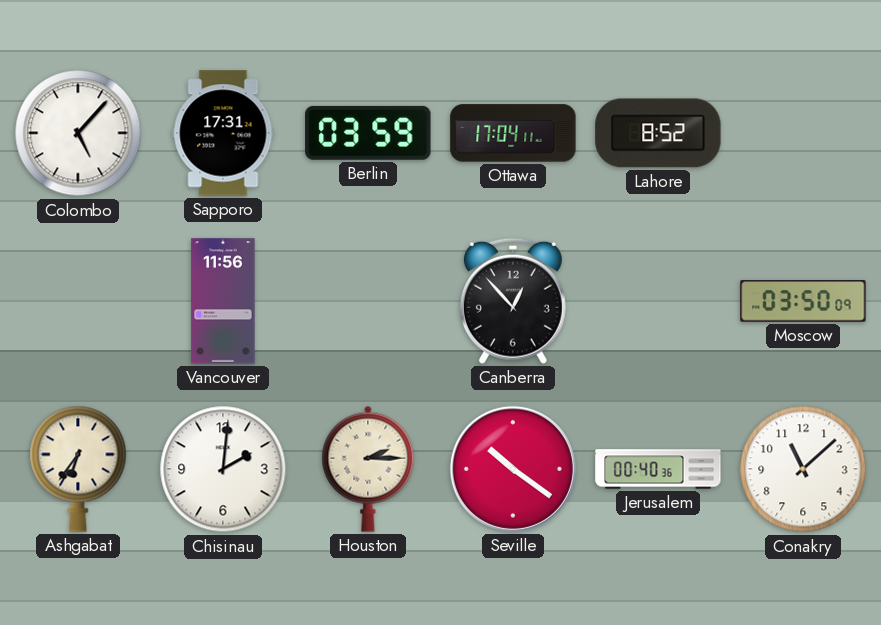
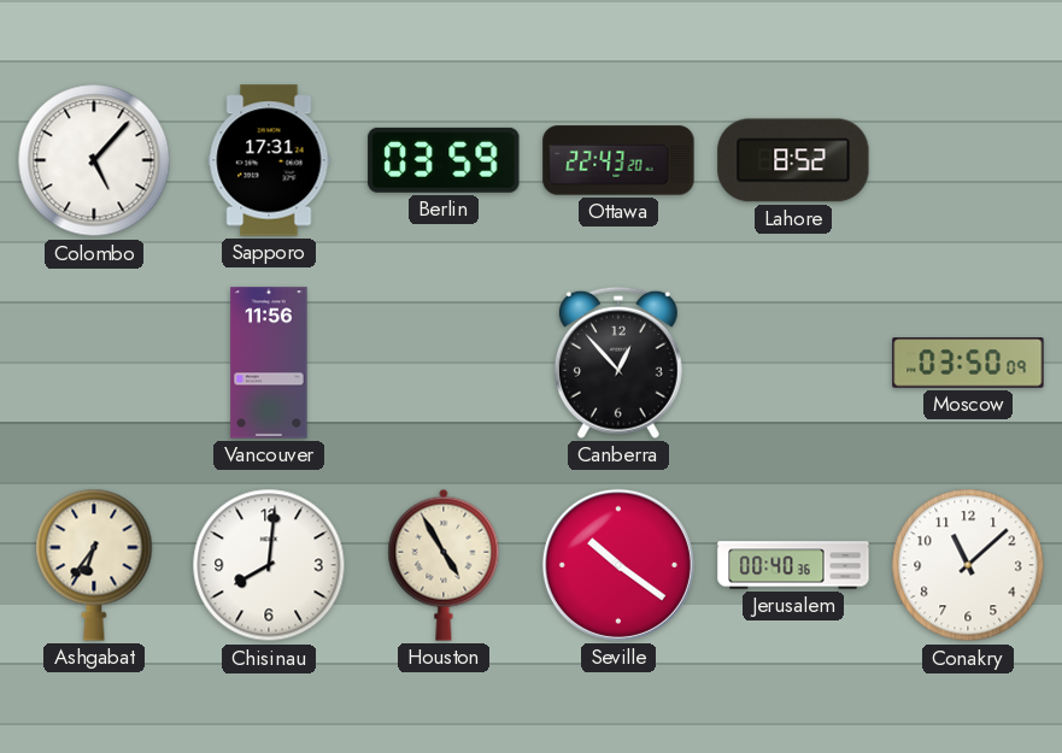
Ottawa: 17:04 -> 22:43 (618, 160)
Chisinau: 2:01 -> 8:01 (269, 565)
Houston: 2:15 -> 4:55 (444, 565)
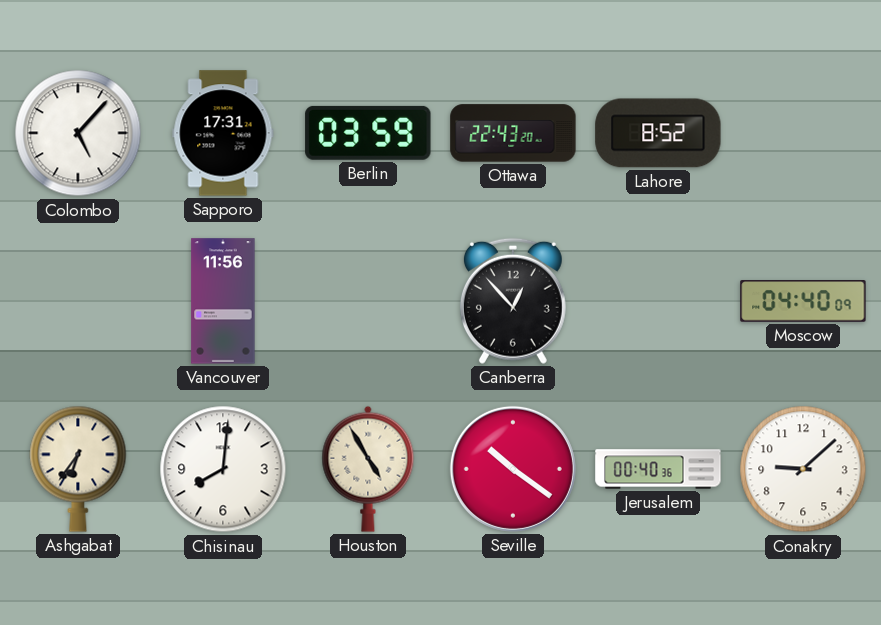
Moscow: 03:50 -> 04:40 (803, 301)
Conakry: 11:08 -> 9:08 (803, 469)
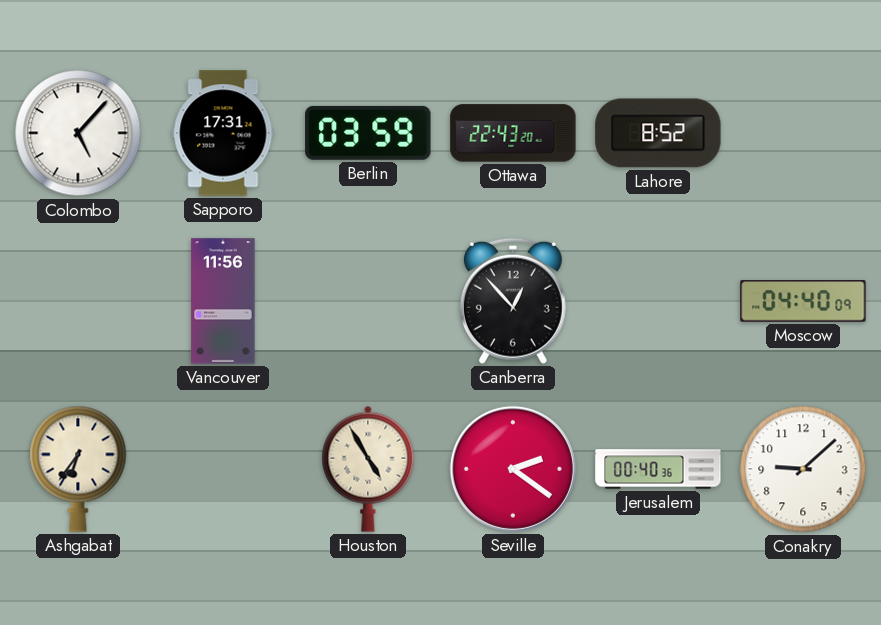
Chisinau: 8:01 -> none (223, 469)
Seville: 10:21 -> 2:21 (513, 469)
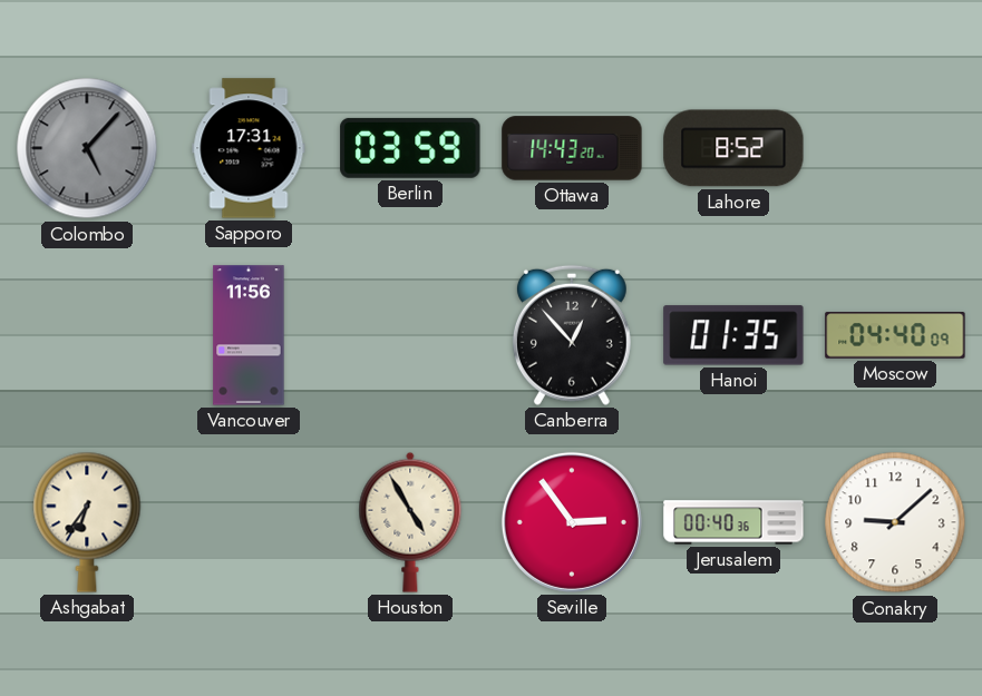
Colombo dial: white -> grey (87, 148)
Ottawa: 22:43 -> 14:43 (572, 148)
Hanoi: none -> 01:35 (733, 335)
Seville: 2:21 -> 2:54 (572, 522)
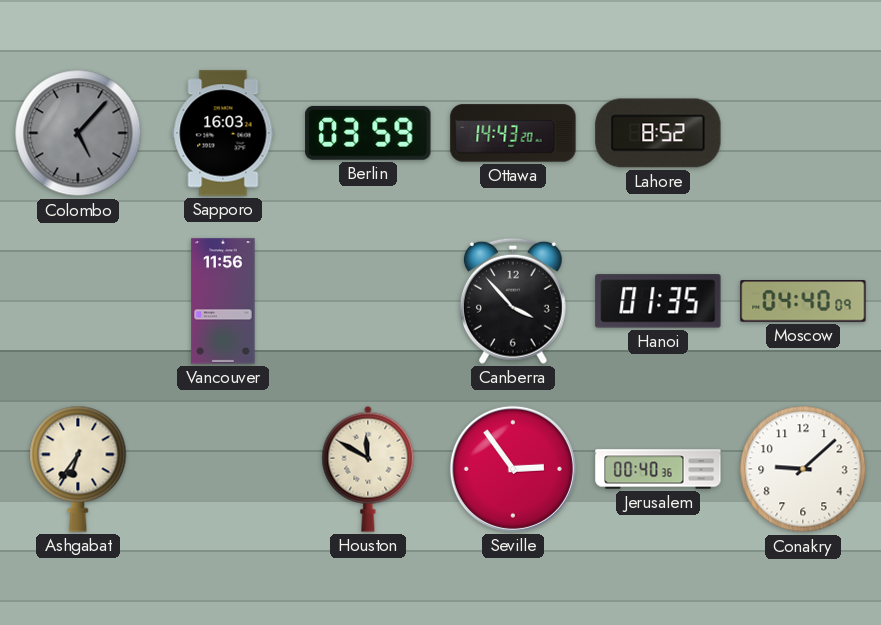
Sapporo: 17:31 -> 16:03 (223, 133)
Canberra: 12:53 -> 3:53 (513, 301)
Houston: 4:55 -> 11:50 (368, 469)
